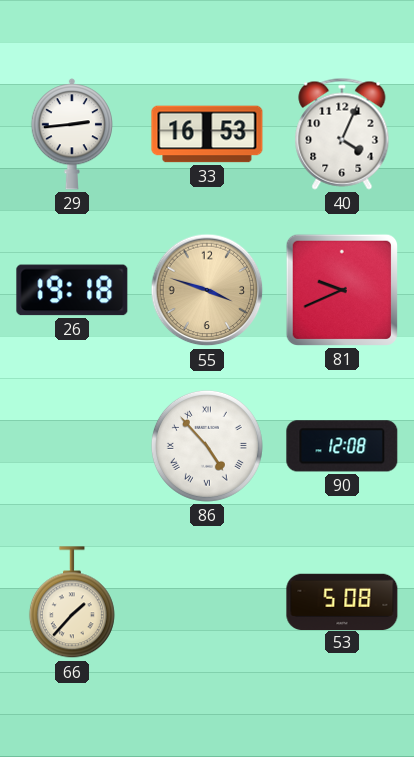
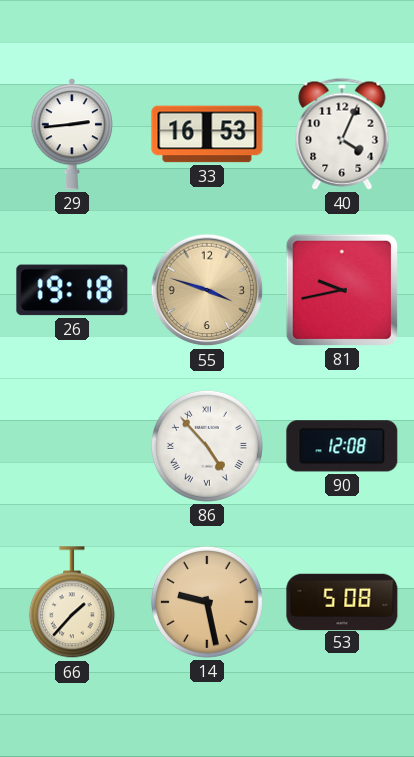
81: 9:41 -> 9:43 (342, 290)
14: none -> 9:28 (207, 602)
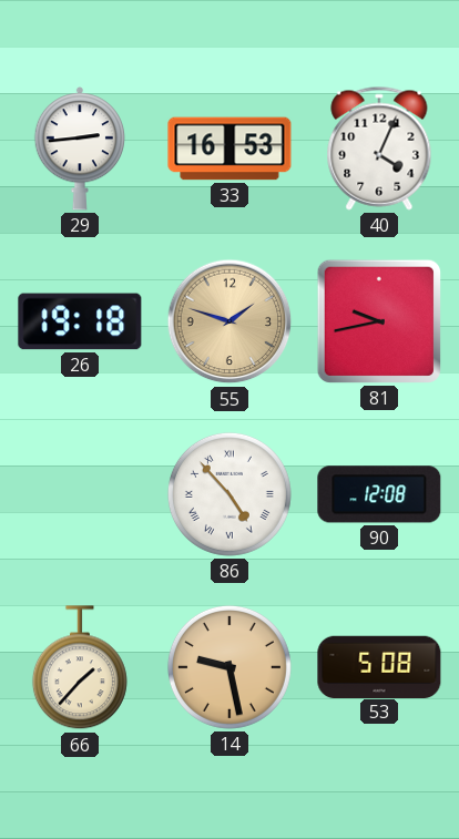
55: 3:48 -> 1:48 (229, 321)
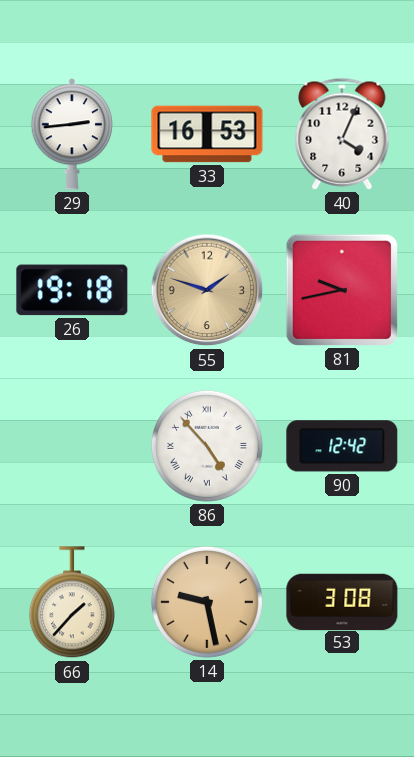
90: 12:08 -> 12:42 (342, 446)
53: 5:08 -> 3:08 (342, 601)
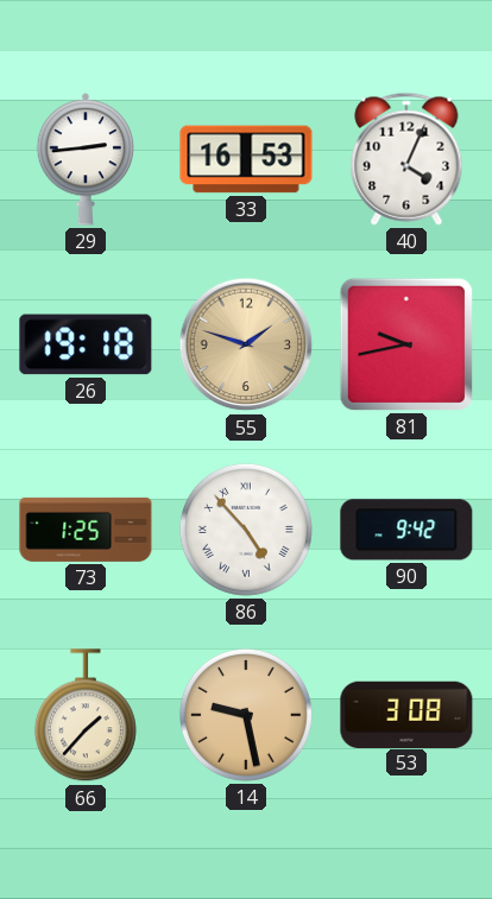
73: none -> 1:25 (86, 530)
90: 12:42 -> 9:42 (406, 530)
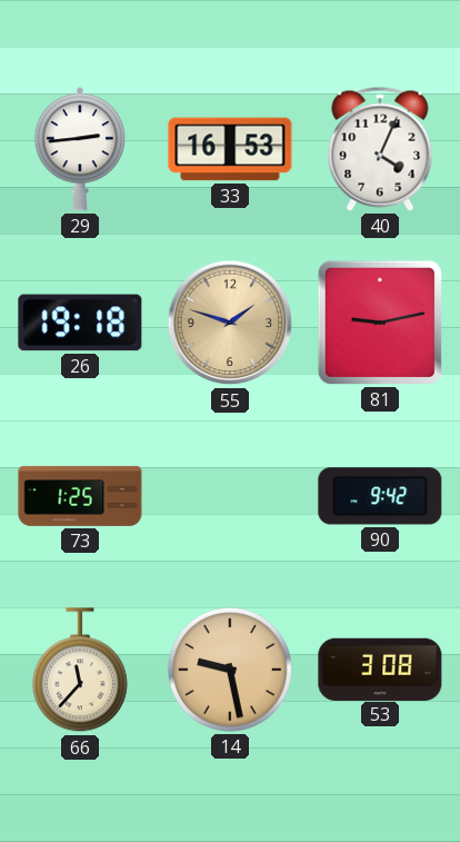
81: 9:43 -> 9:13 (380, 323)
86: 4:53 -> none (246, 530)
66: 1:37 -> 11:37 (80, 671)
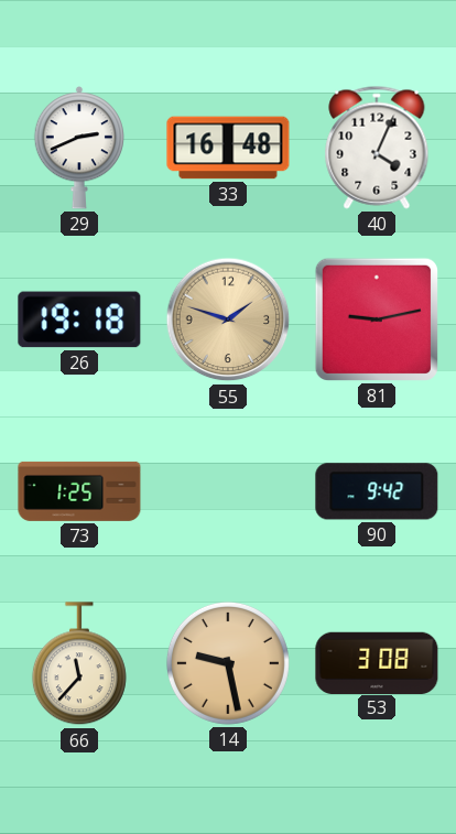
29: 2:44 -> 2:41 (78, 148)
33: 16:53 -> 16:48 (228, 148)
